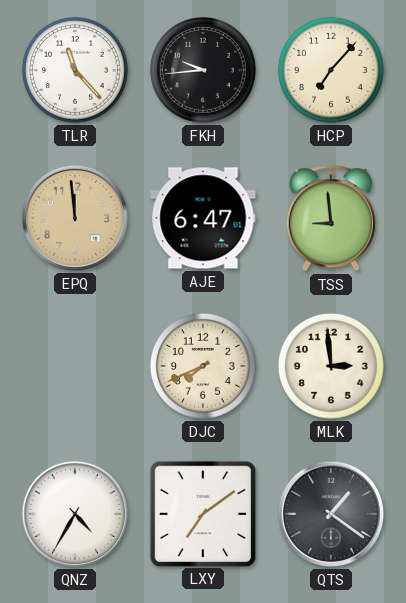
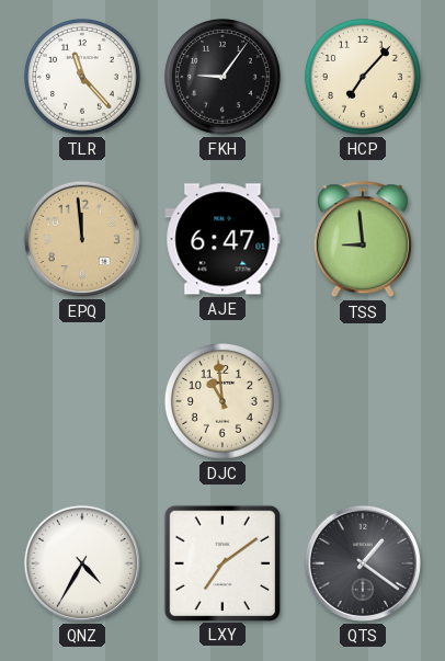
FKH: 9:44 -> 9:06 (222, 77)
DJC: 7:41 -> 10:59 (222, 401)
MLK: 2:59 -> none (331, 366)
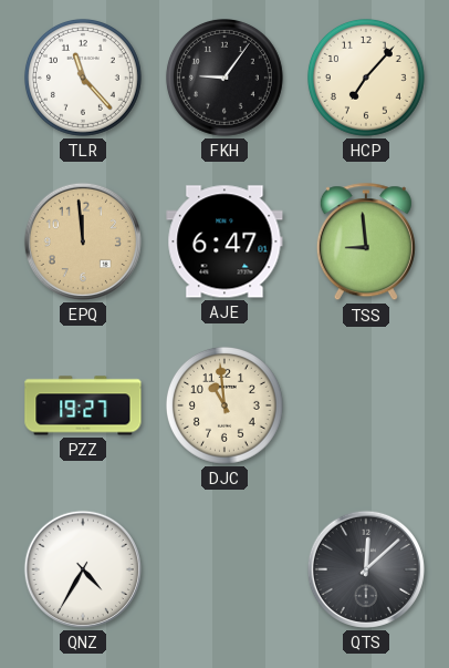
PZZ: none -> 19:27 (83, 405)
LXY: 7:09 -> none (221, 562)
QTS: 1:21 -> 12:08 (366, 569)
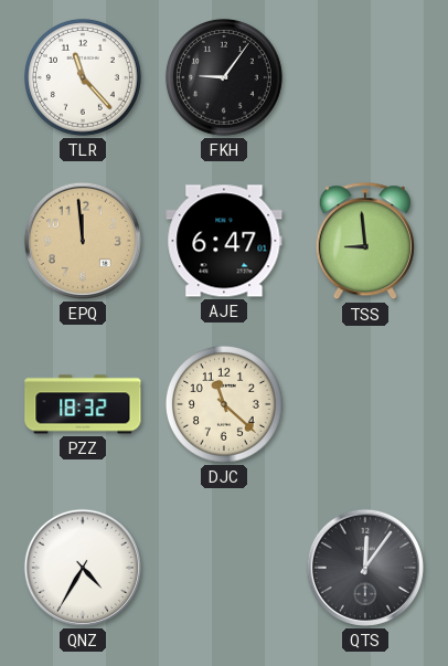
HCP: 7:07 -> none (366, 78)
PZZ: 19:27 -> 18:32 (83, 404)
DJC: 10:59 -> 11:22 (224, 404)
QTS: 12:08 -> 12:06 (365, 568)
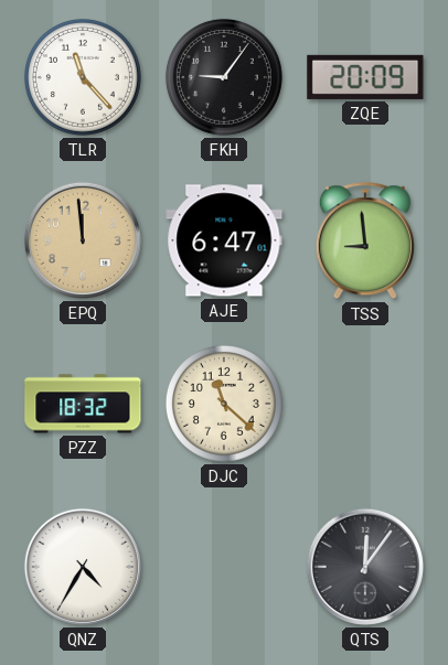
ZQE: none -> 20:09 (365, 77)
